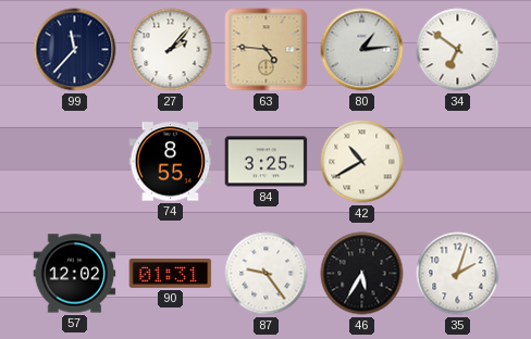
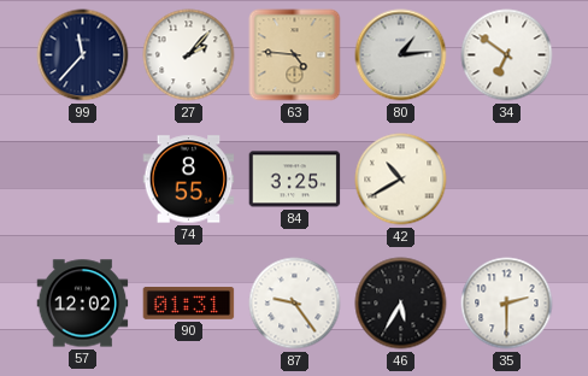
35: 2:03 -> 2:30 (507, 304)
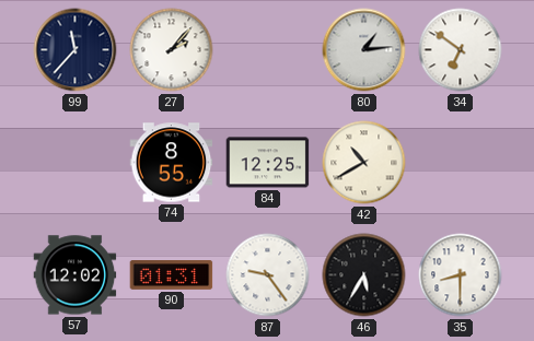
63: 4:46 -> none (295, 55)
84: 3:25 -> 12:25 (268, 163)
35: 2:30 -> 8:30 (461, 275)
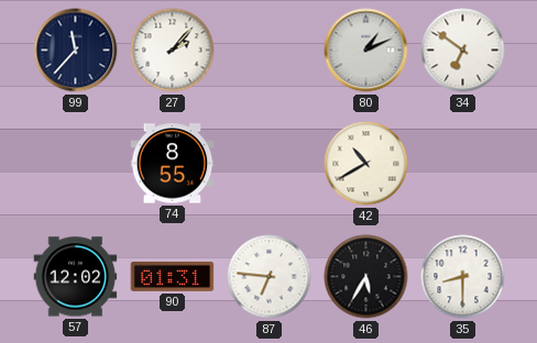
80: 1:14 -> 1:11 (366, 51)
84: 12:25 -> none (268, 163)
87: 9:24 -> 6:46 (270, 277)
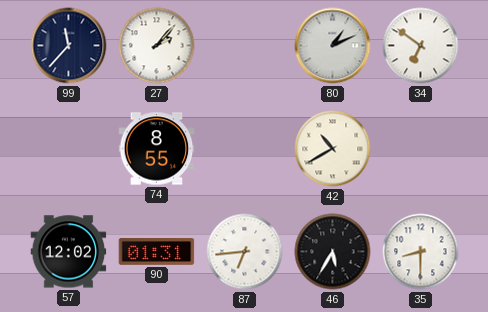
87: 6:46 -> 6:44 (245, 252)
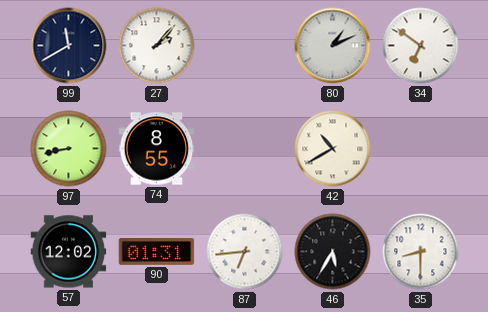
99: 11:37 -> 11:40 (69, 46)
97: none -> 8:43 (69, 149)
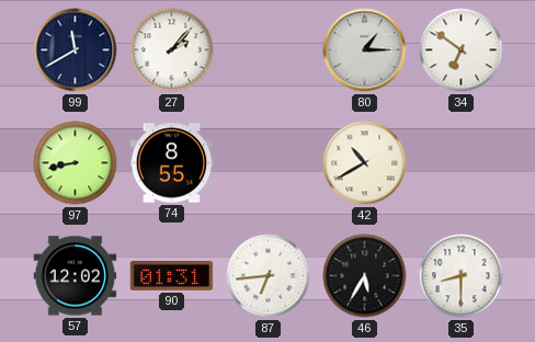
80: 1:11 -> 1:15 (365, 50)
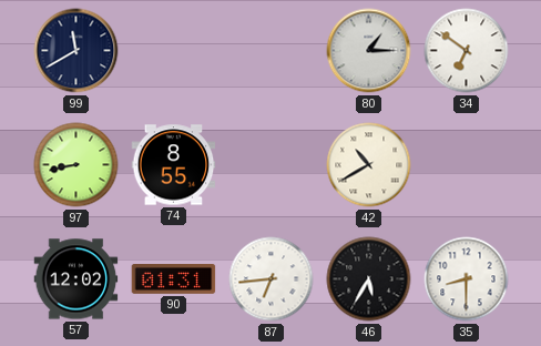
27: 2:07 -> none (172, 50)
